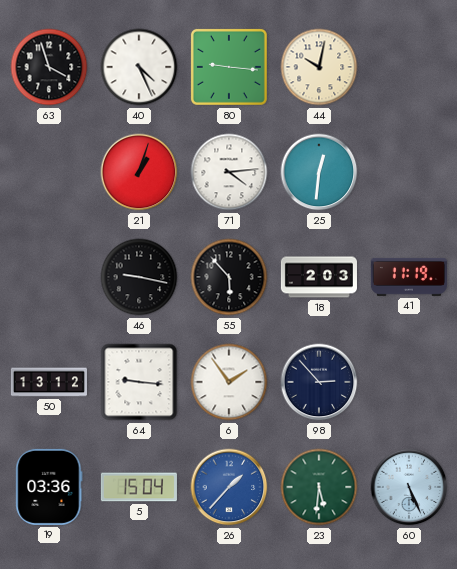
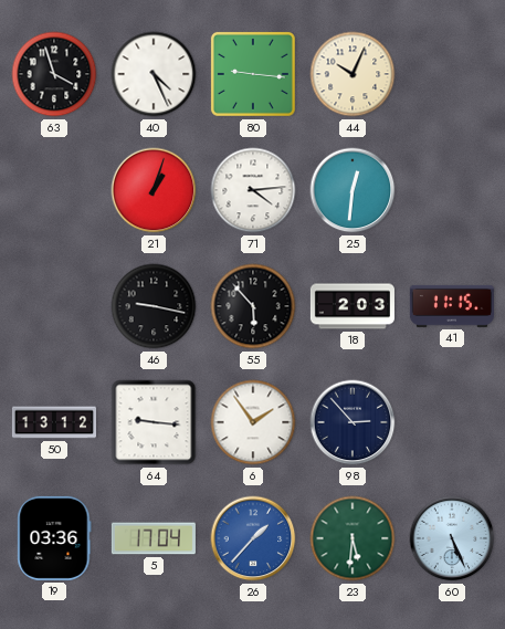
44: 10:02 -> 10:04 (353, 74)
41: 11:19 -> 11:15 (452, 306)
5: 15:04 -> 17:04 (154, 538)
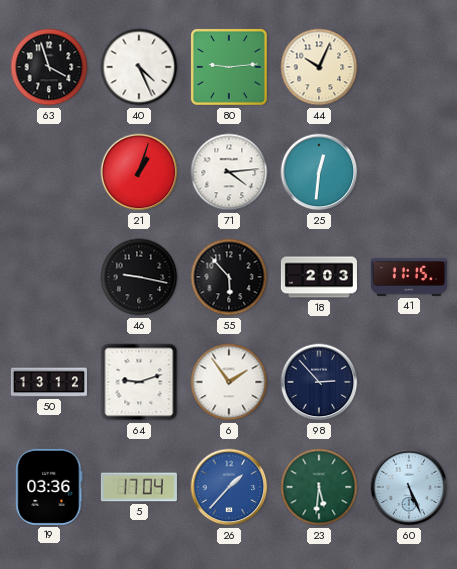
80: 9:16 -> 9:14 (229, 67)
64: 9:16 -> 9:12 (139, 382)
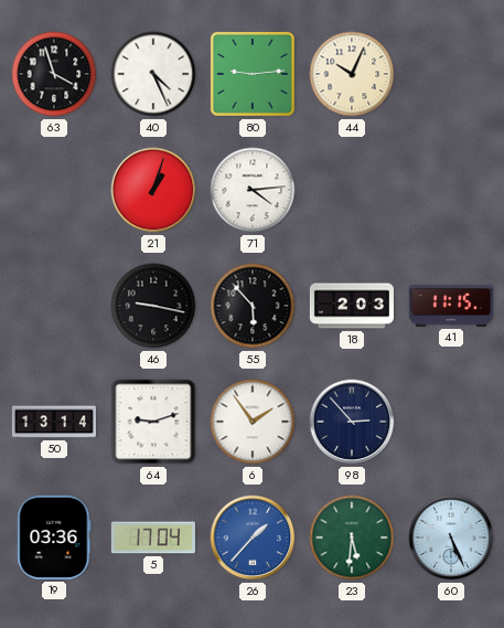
25: 12:31 -> none (319, 172)
50: 13:12 -> 13:14 (54, 422)
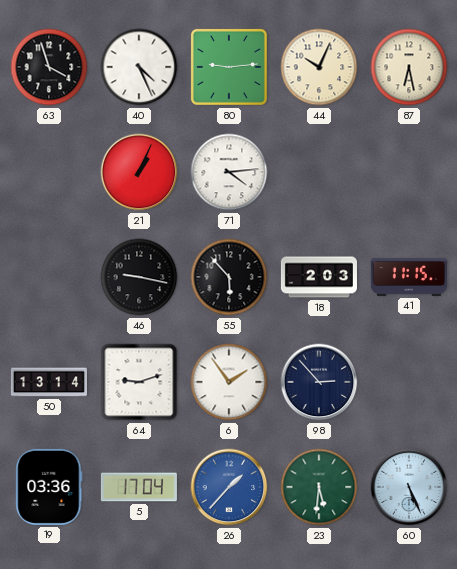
87: none -> 6:28 (409, 67)
21: 1:03 -> 1:04 (139, 172)
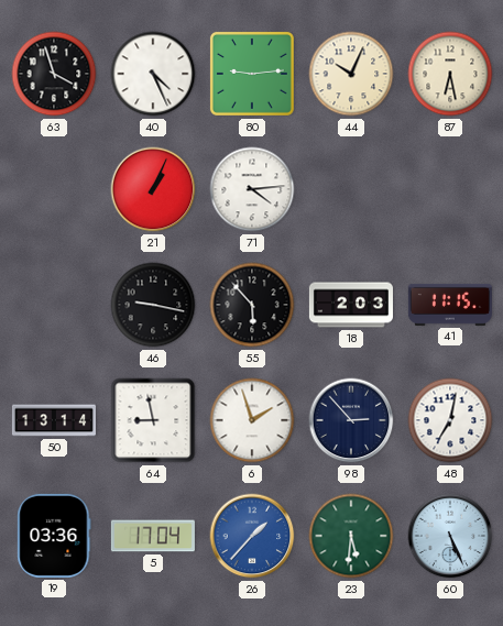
64: 9:12 -> 8:58 (153, 420)
6: 1:54 -> 1:57 (252, 420)
48: none -> 7:02 (450, 420)
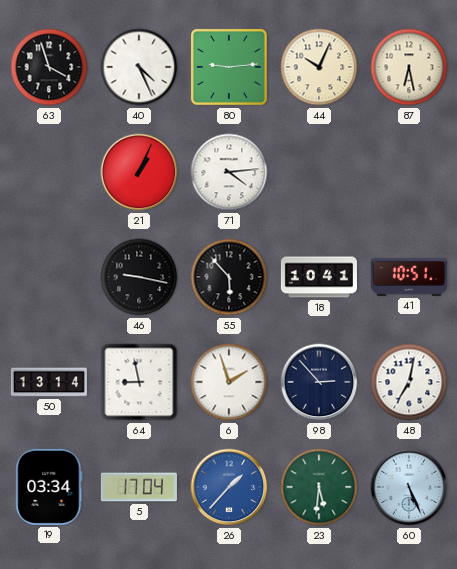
18: 2:03 -> 10:41 (319, 277)
41: 11:15 -> 10:51 (409, 277)
19: 03:36 -> 03:34 (49, 487)
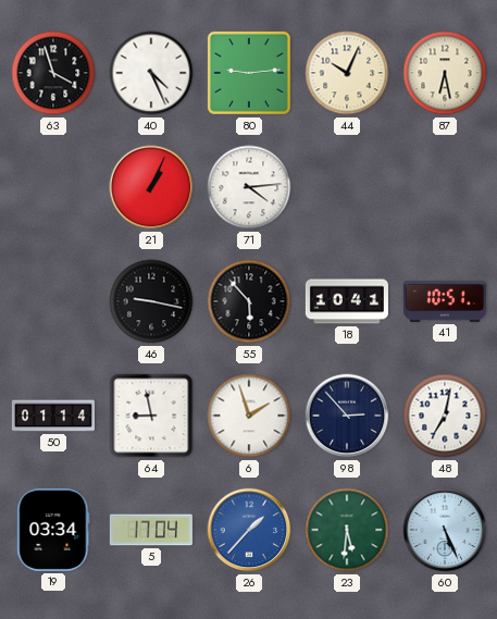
50: 13:14 -> 01:14 (53, 416)
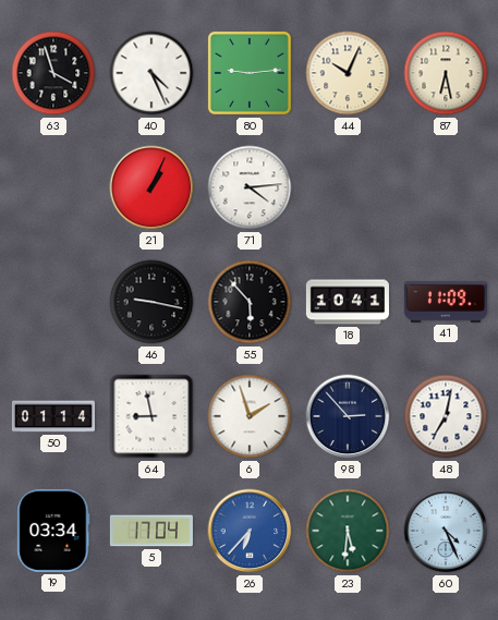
41: 10:51 -> 11:09 (446, 302)
26: 1:37 -> 6:37 (250, 531)
60: 5:26 -> 4:26 (446, 531)
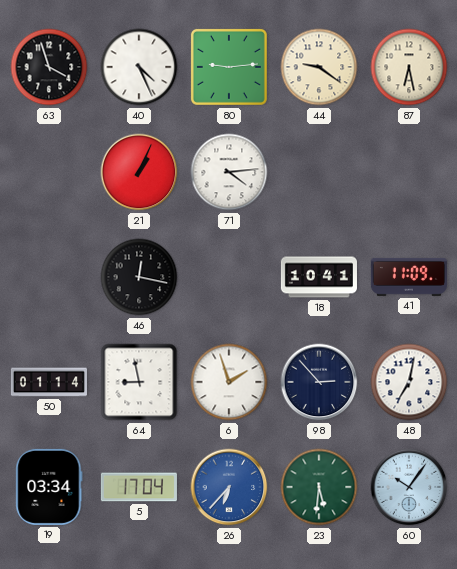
44: 10:04 -> 9:21 (319, 67)
46: 9:17 -> 12:17 (139, 277)
55: 5:53 -> none (250, 302)
60: 4:26 -> 10:06 (409, 487)
